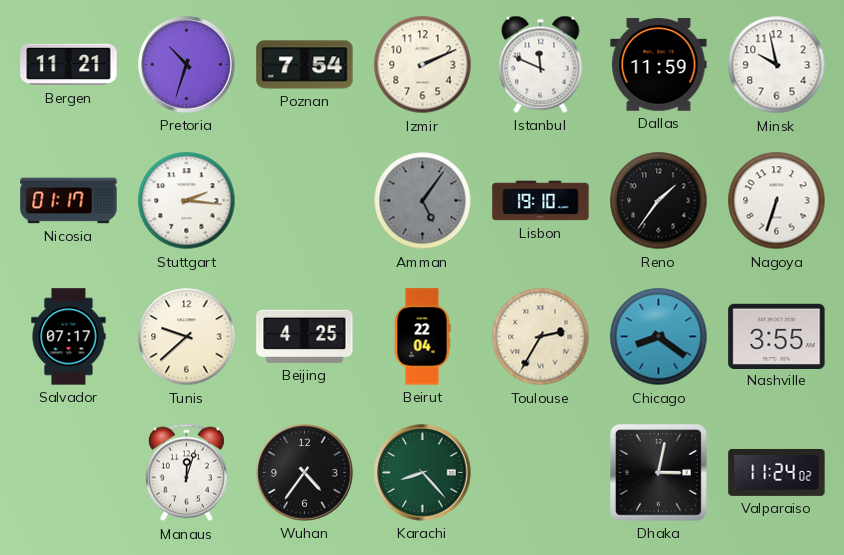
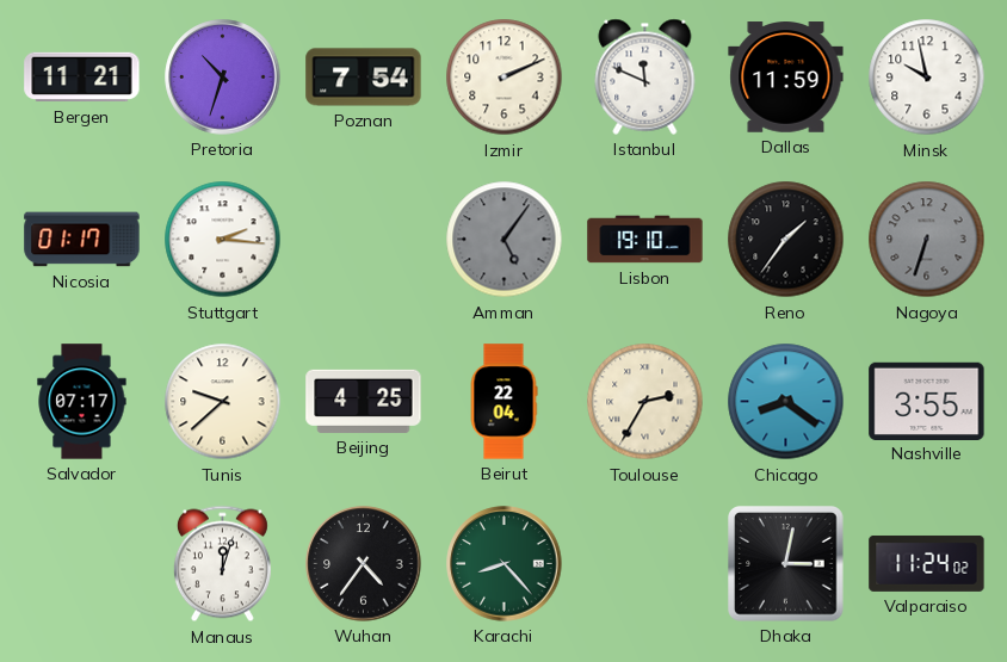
Nagoya dial: white -> grey (927, 240)
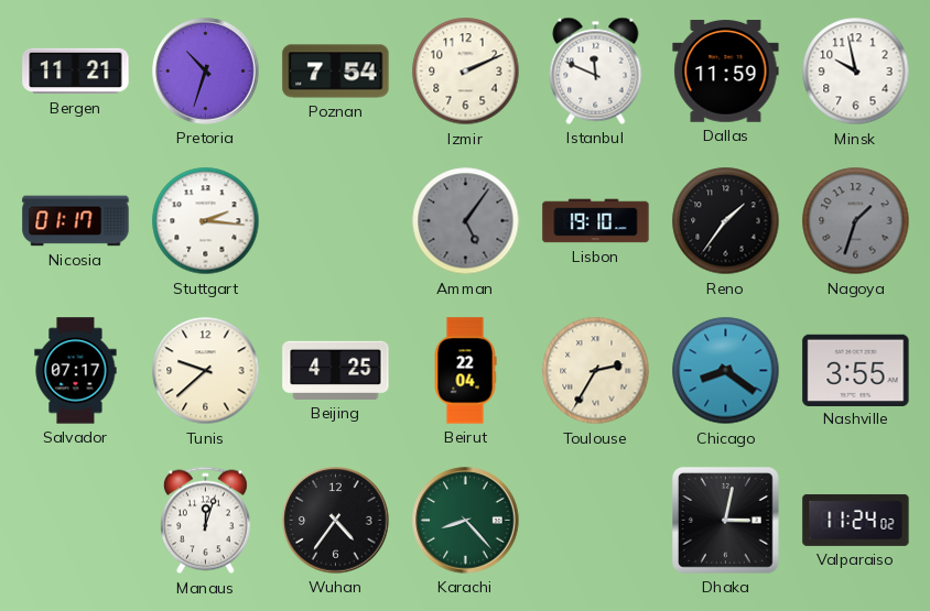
Nagoya: 6:33 -> 1:33 (856, 221)
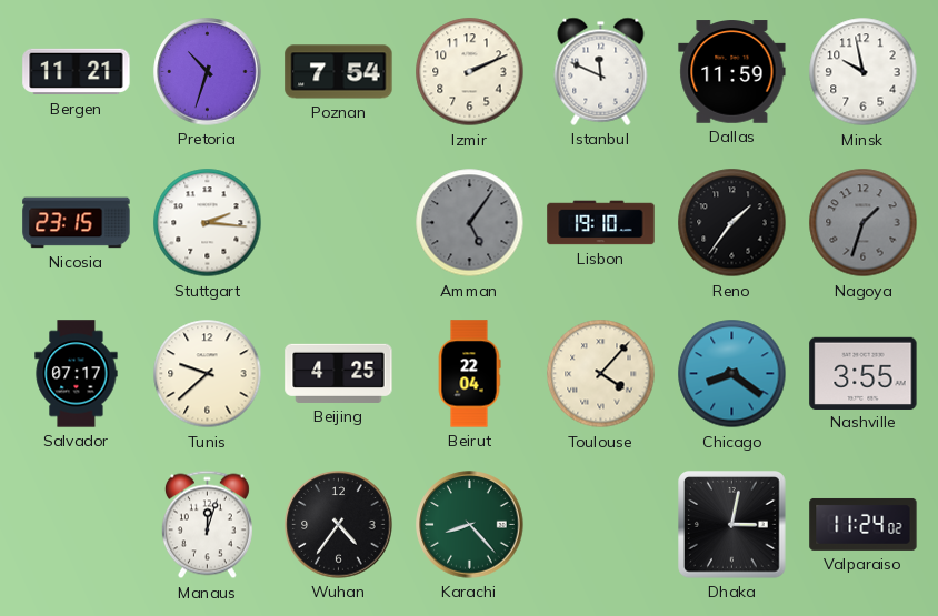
Nicosia: 01:17 -> 23:15 (77, 223)
Toulouse: 2:35 -> 4:07 (601, 374)
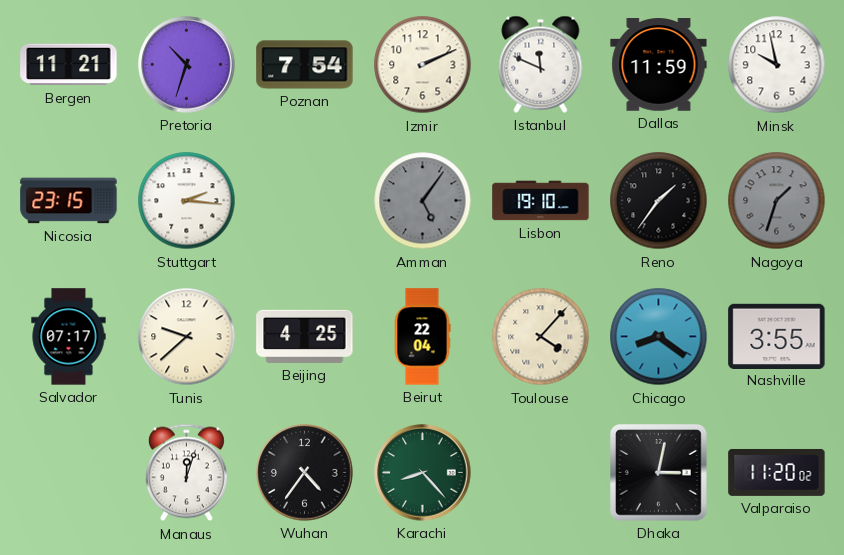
Valparaiso: 11:24 -> 11:20 (777, 472)
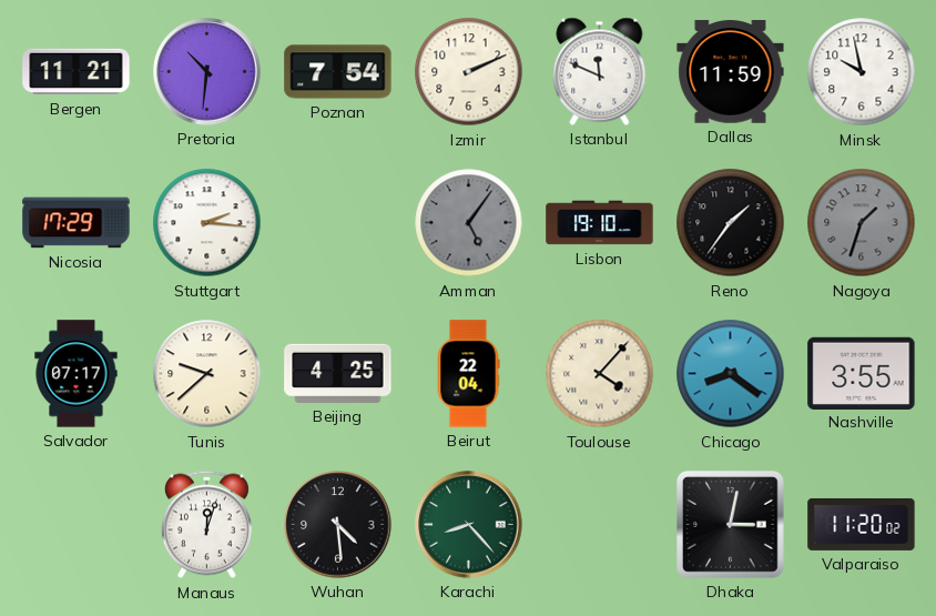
Pretoria: 10:33 -> 10:31 (207, 72)
Nicosia: 23:15 -> 17:29 (77, 223)
Wuhan: 4:36 -> 4:29 (338, 525)
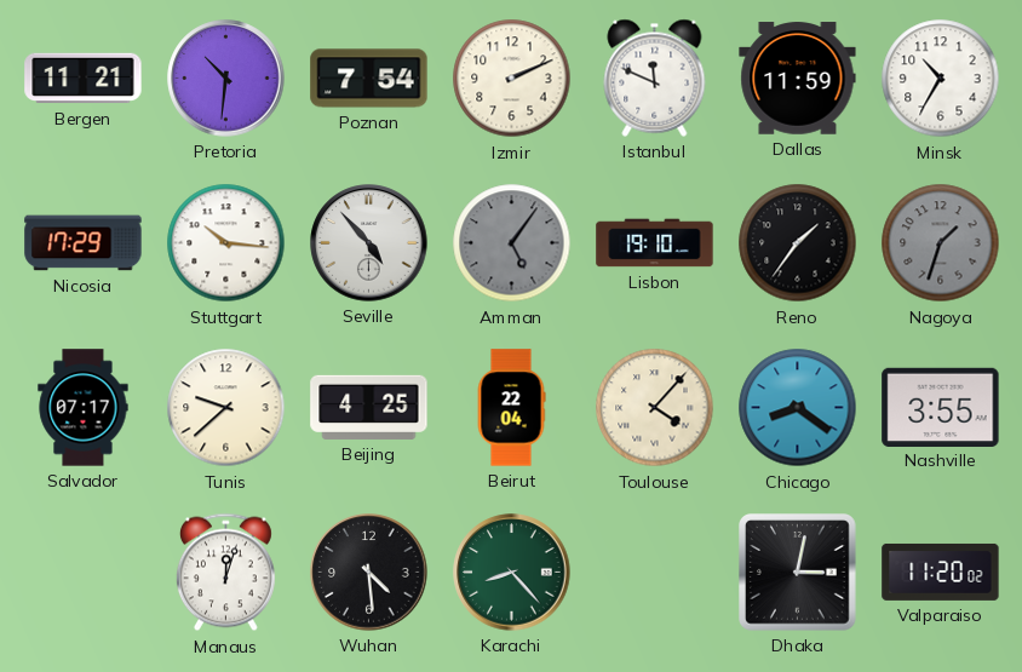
Minsk: 9:58 -> 10:35 (941, 79)
Stuttgart: 2:16 -> 10:16 (226, 243)
Seville: none -> 4:53 (369, 243)
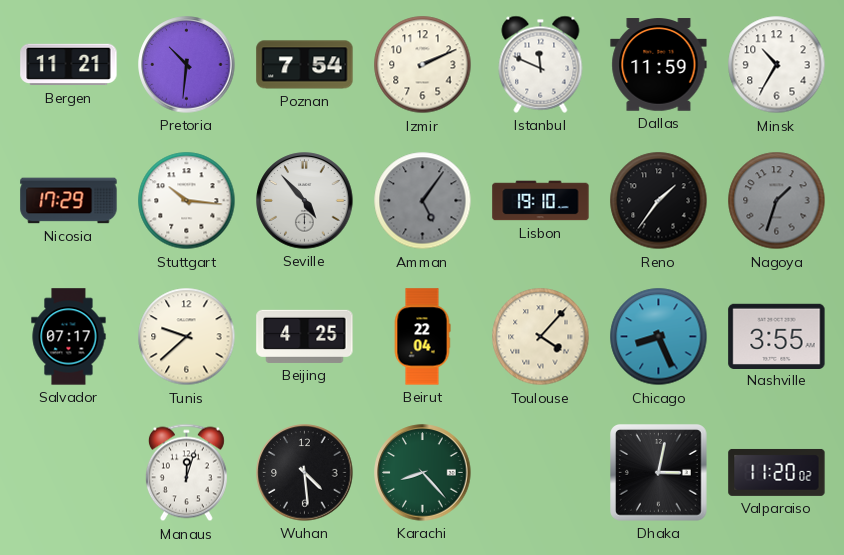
Chicago: 8:21 -> 8:26 (659, 337)
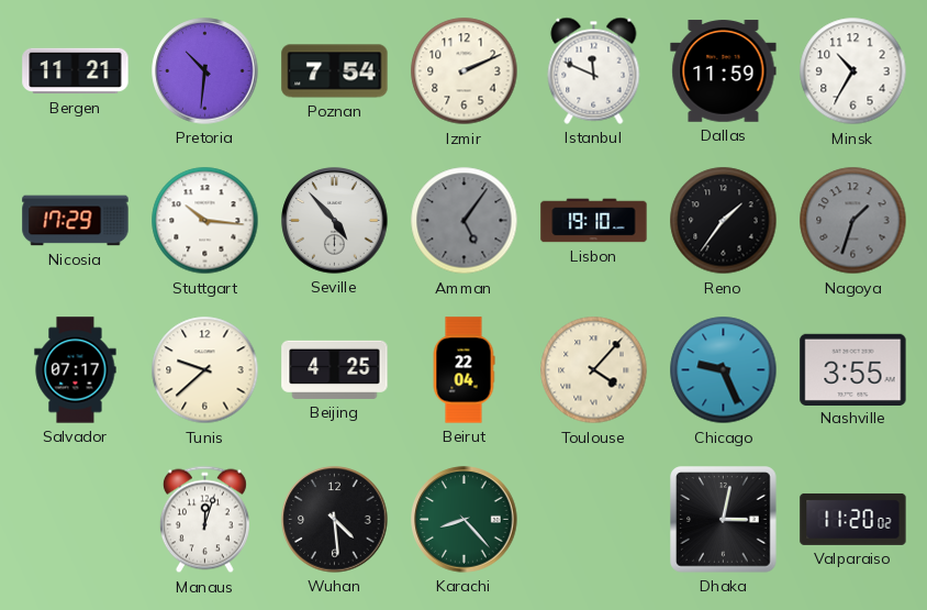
Chicago: 8:26 -> 9:26 (724, 370)
